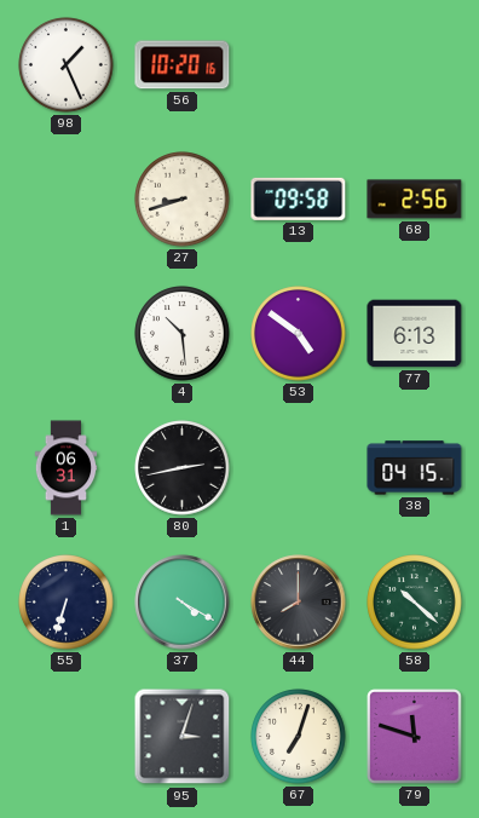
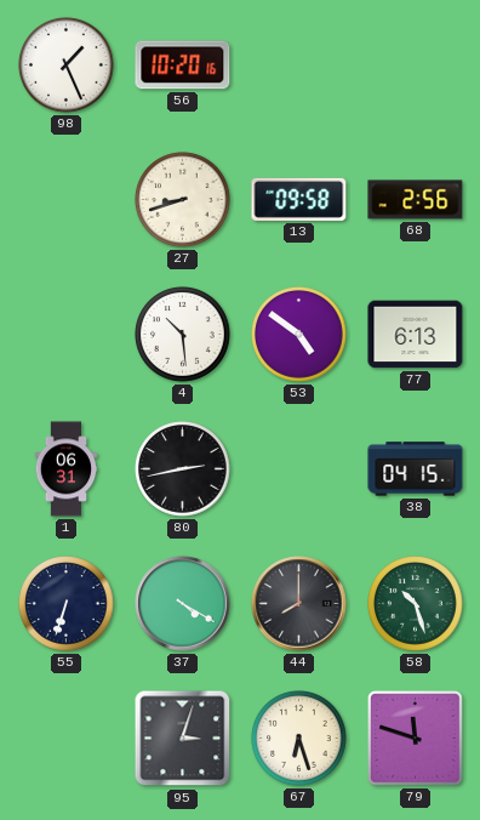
58: 10:22 -> 10:27 (416, 604)
67: 7:03 -> 6:27 (299, 739)
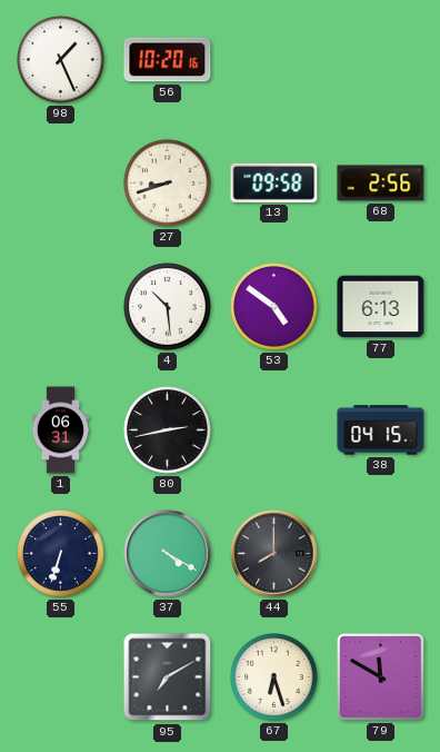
58: 10:27 -> none (416, 604)
95: 3:03 -> 7:10 (168, 677)
79: 11:48 -> 11:50 (381, 677)
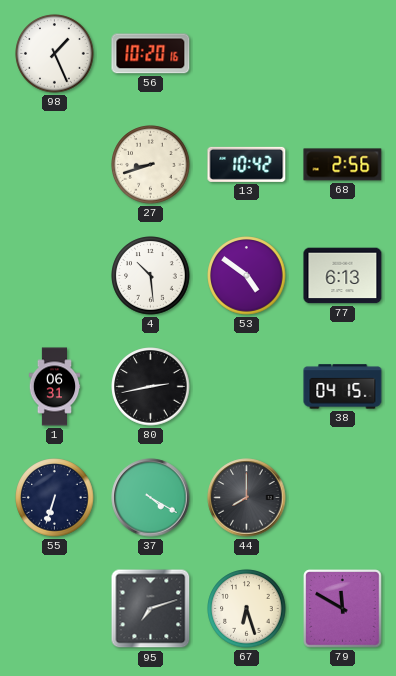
13: 09:58 -> 10:42 (247, 164)
95: 7:10 -> 7:12 (151, 609)
